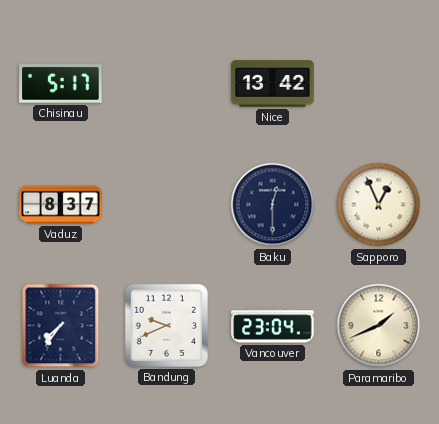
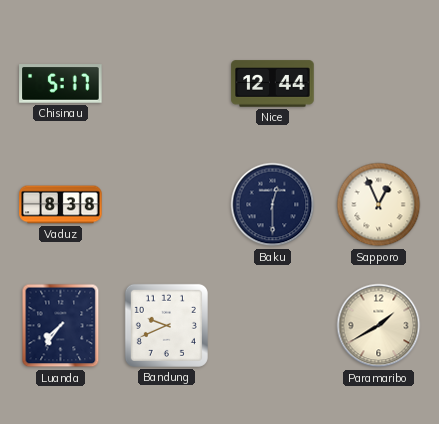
Nice: 13:42 -> 12:44 (273, 84)
Vaduz: 8:37 -> 8:38 (61, 205)
Vancouver: 23:04 -> none (273, 326)
Paramaribo: 1:41 -> 1:40 (379, 326)
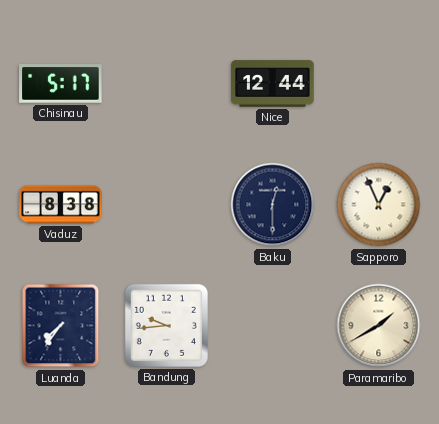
Bandung: 9:41 -> 9:44 (166, 325)
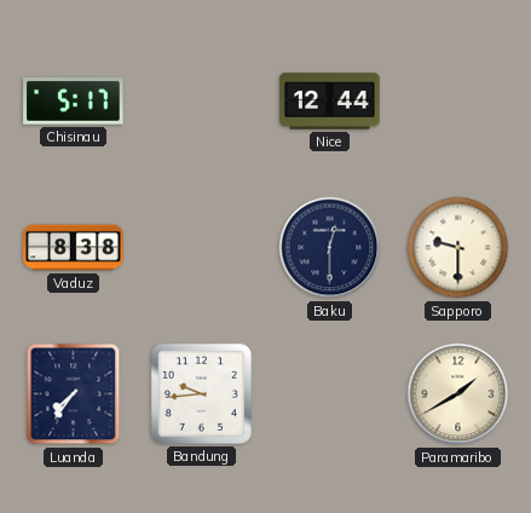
Sapporo: 12:56 -> 9:30 (458, 248)
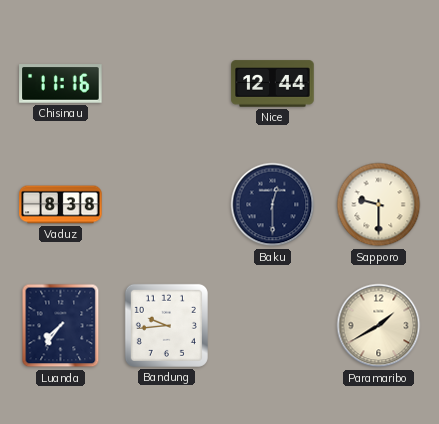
Chisinau: 5:17 -> 11:16 (61, 84)
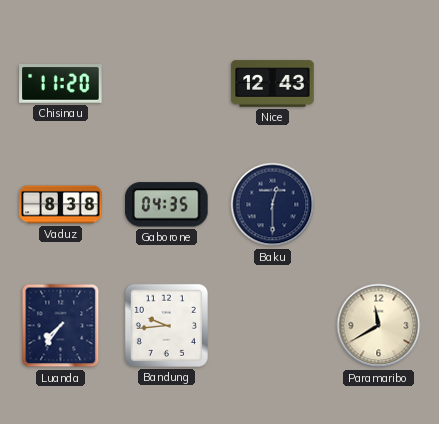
Chisinau: 11:16 -> 11:20 (61, 84)
Nice: 12:44 -> 12:43 (273, 84)
Gaborone: none -> 04:35 (167, 205)
Sapporo: 9:30 -> none (379, 205)
Paramaribo: 1:40 -> 11:40 (379, 326)
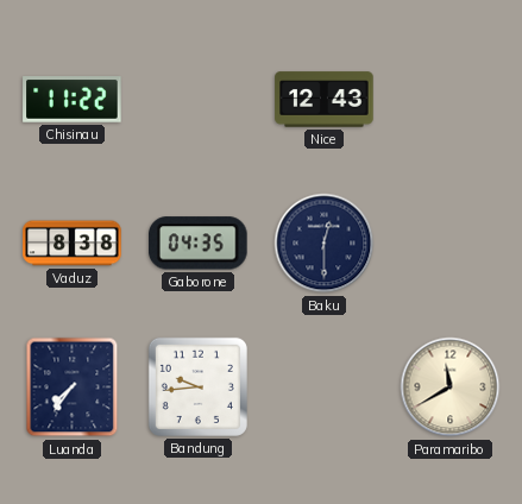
Chisinau: 11:20 -> 11:22 (73, 100)
